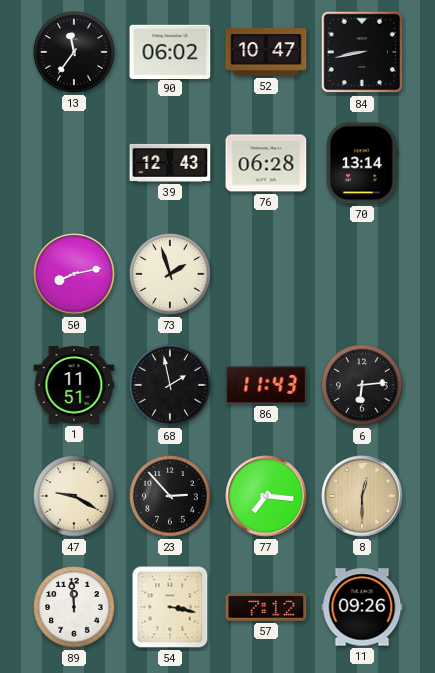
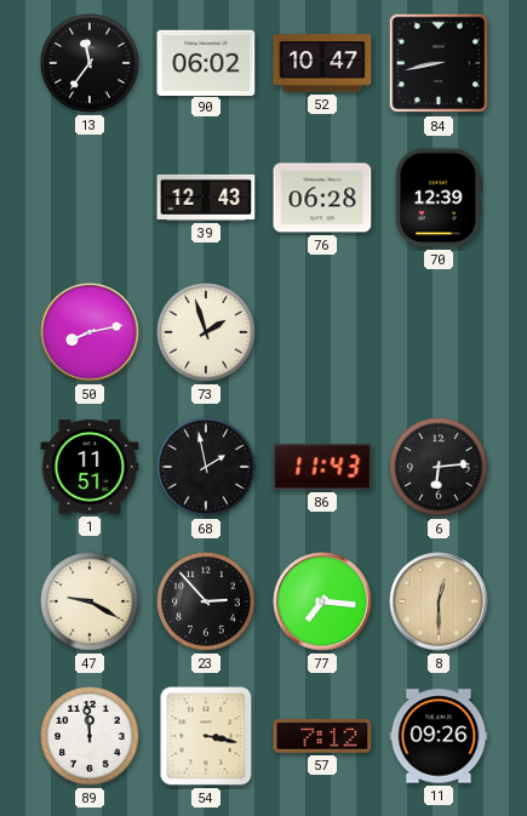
70: 13:14 -> 12:39 (439, 198)
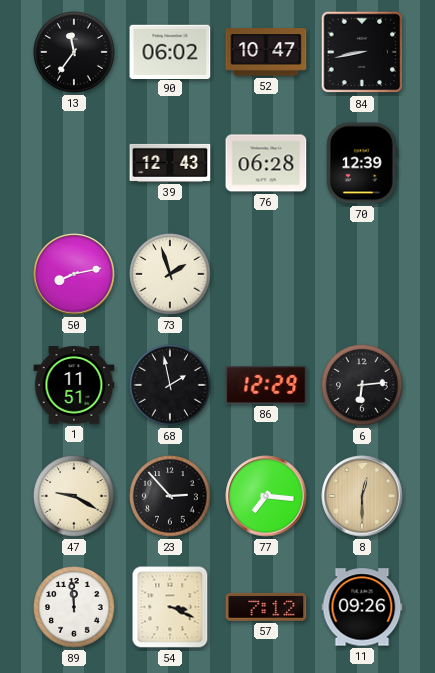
86: 11:43 -> 12:29 (266, 386)
54: 3:17 -> 3:19 (170, 607)
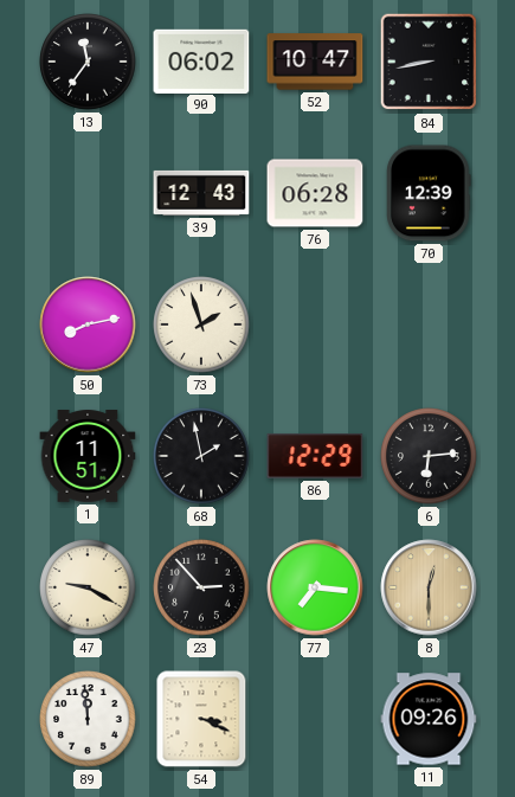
57: 7:12 -> none (266, 607)
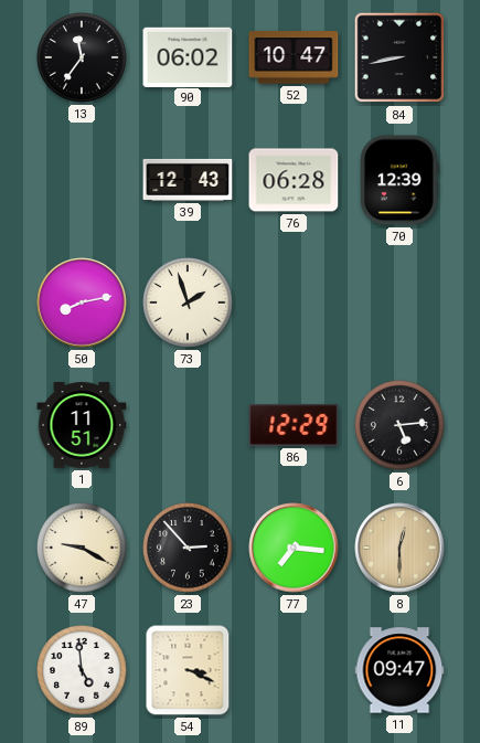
68: 1:58 -> none (201, 456)
6: 6:14 -> 5:14 (399, 425)
89: 11:59 -> 4:59 (82, 670)
11: 09:26 -> 09:47 (399, 670)
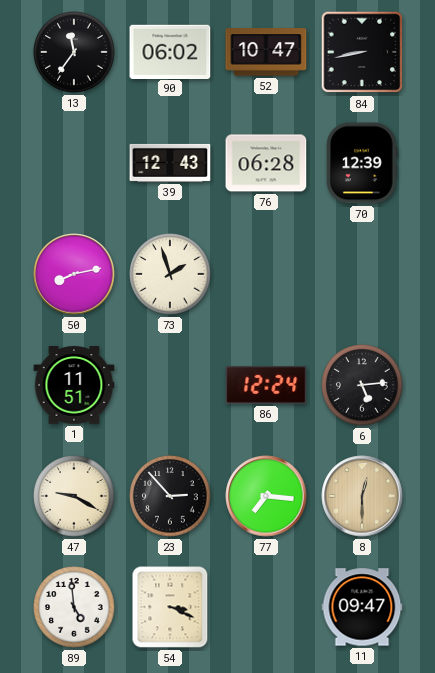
86: 12:29 -> 12:24 (266, 386)
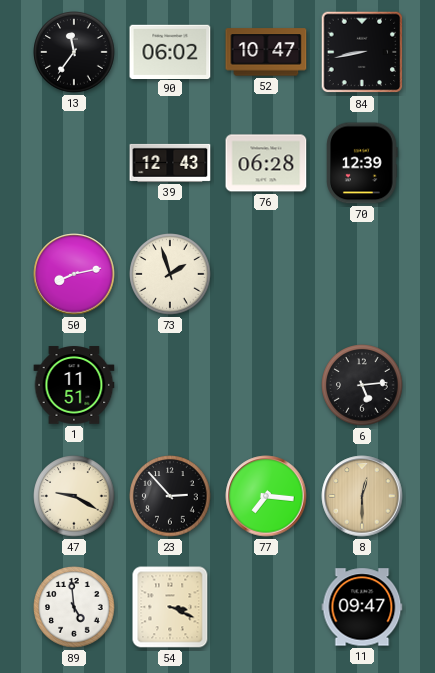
86: 12:24 -> none (266, 386)
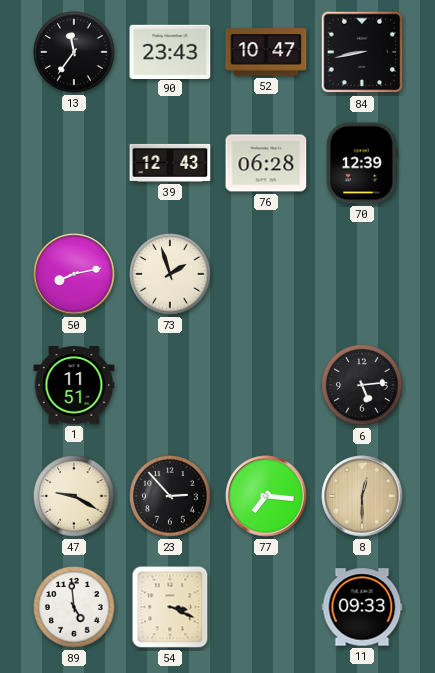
90: 06:02 -> 23:43 (170, 51)
11: 09:47 -> 09:33 (362, 607)
